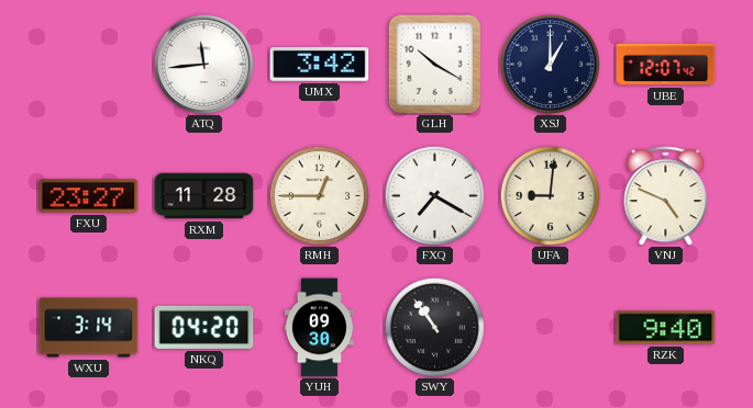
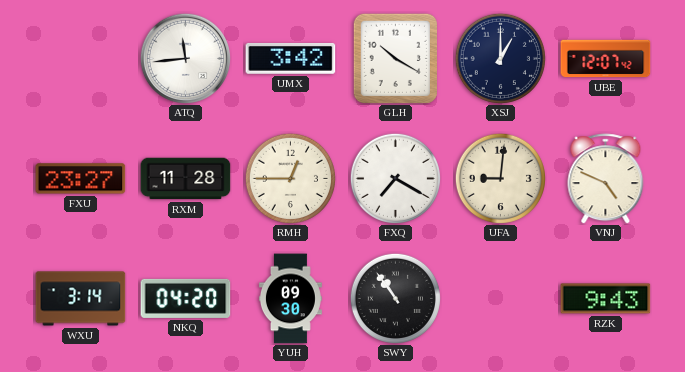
RZK: 9:40 -> 9:43 (606, 299)
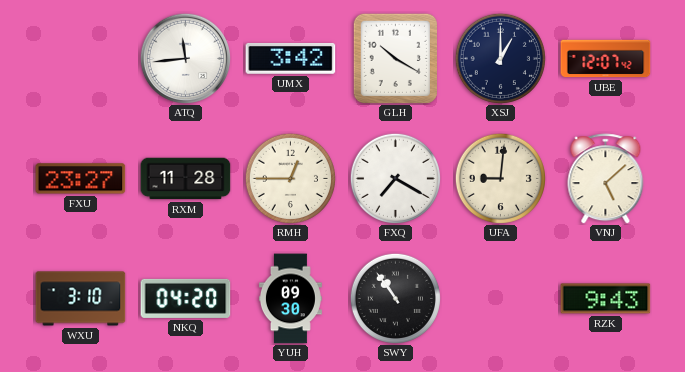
VNJ: 4:49 -> 5:08 (606, 179)
WXU: 3:14 -> 3:10 (81, 299)
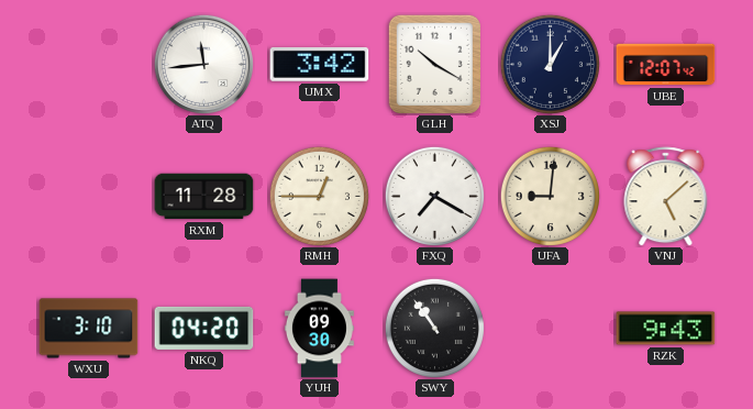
FXU: 23:27 -> none (81, 179)
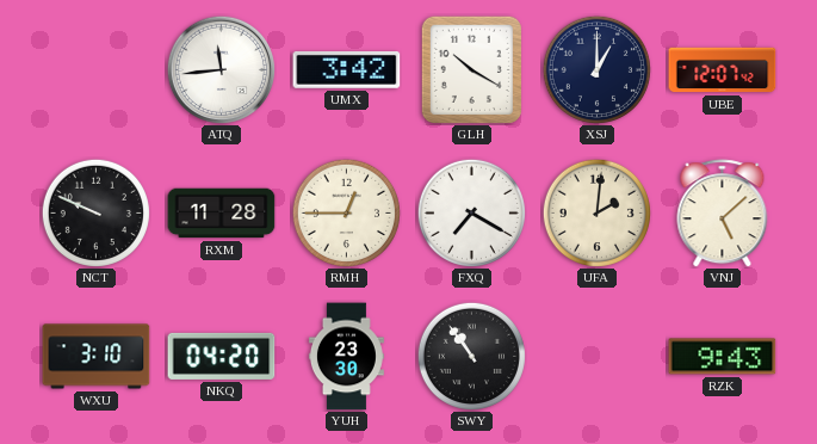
NCT: none -> 9:49 (95, 212)
UFA: 9:01 -> 2:01 (596, 212)
YUH: 09:30 -> 23:30 (346, 357)
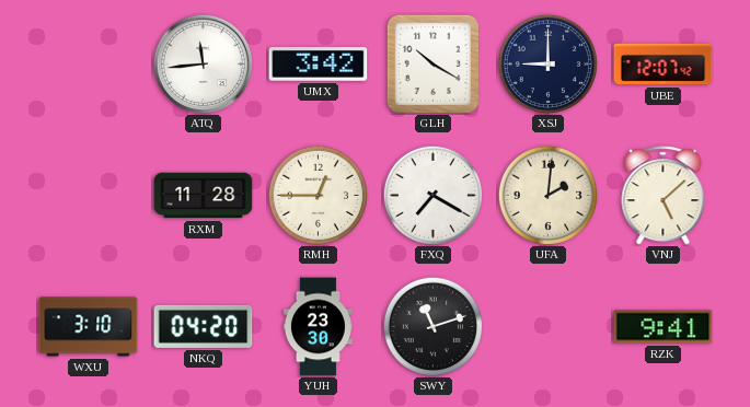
XSJ: 1:00 -> 9:00 (547, 63)
NCT: 9:49 -> none (95, 212)
SWY: 10:54 -> 11:12 (432, 326)
RZK: 9:43 -> 9:41 (664, 327)
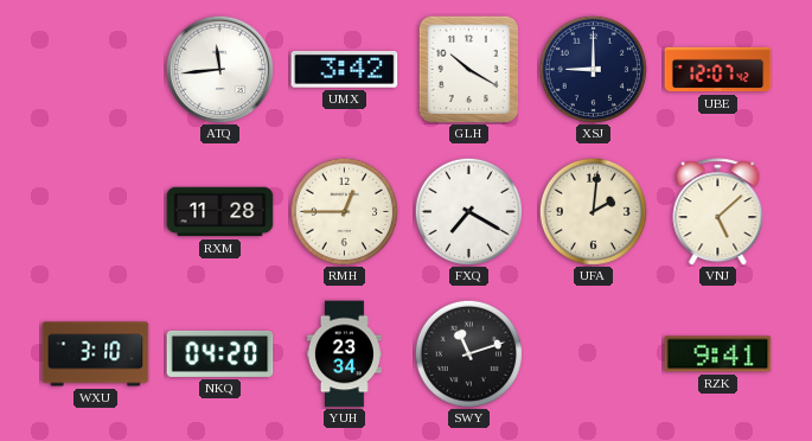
YUH: 23:30 -> 23:34 (344, 354)
